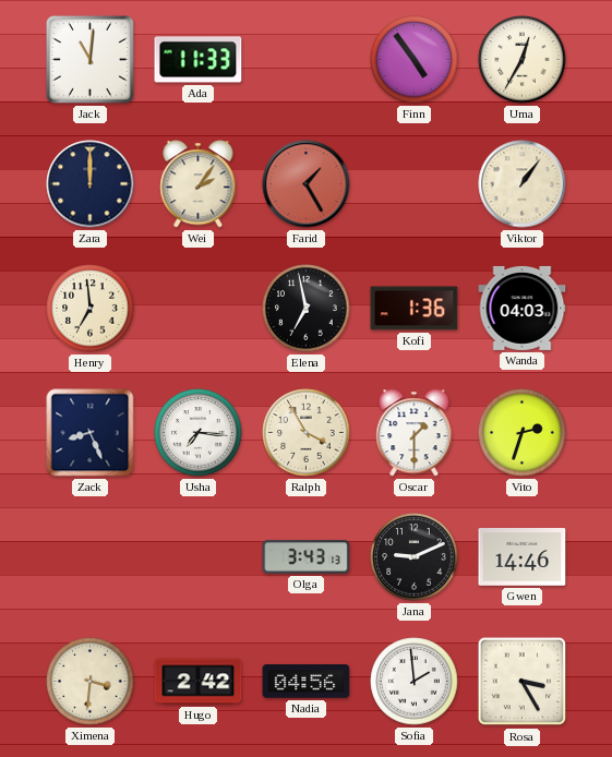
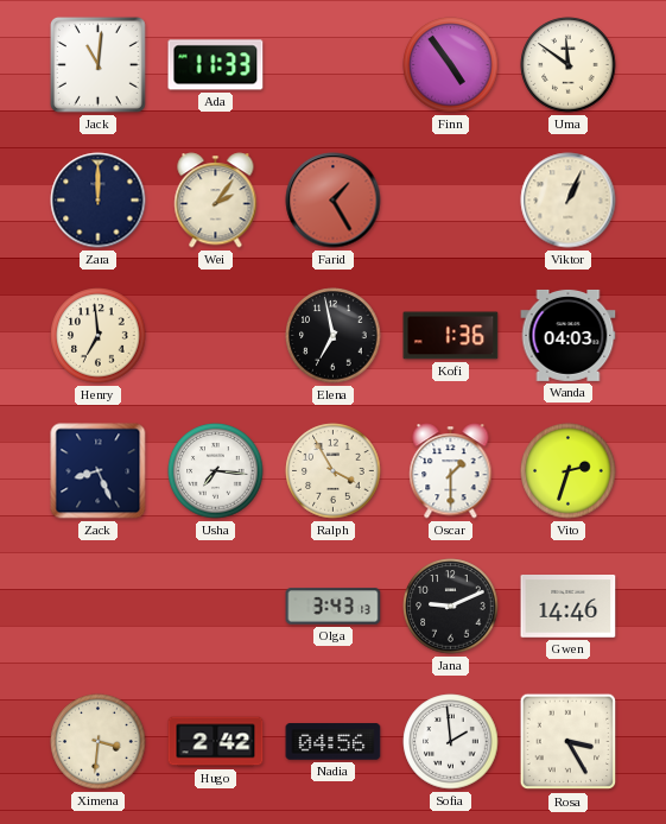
Uma: 12:35 -> 11:51 (569, 65)
Viktor: 1:06 -> 1:04 (569, 201)
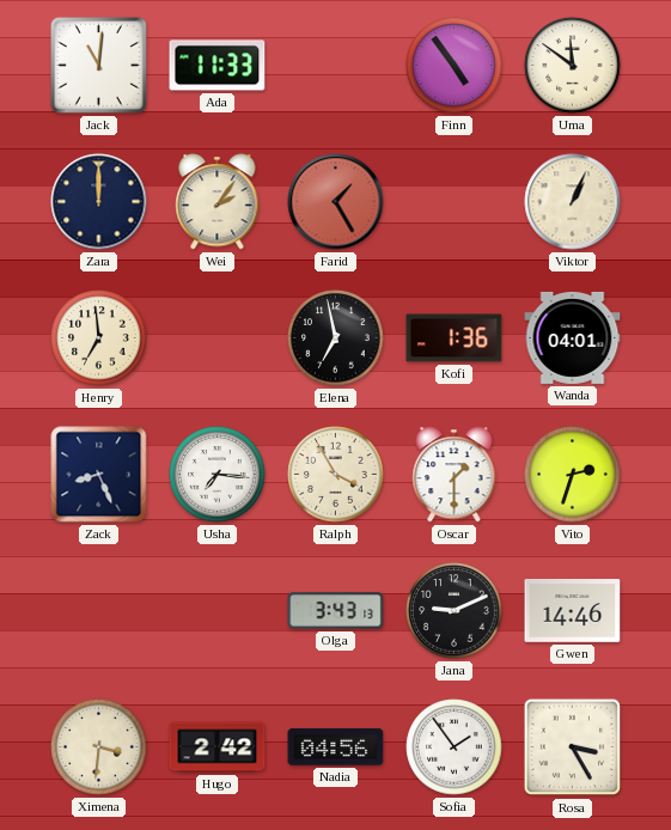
Wanda: 04:03 -> 04:01 (573, 337)
Sofia: 1:59 -> 1:54 (455, 747)
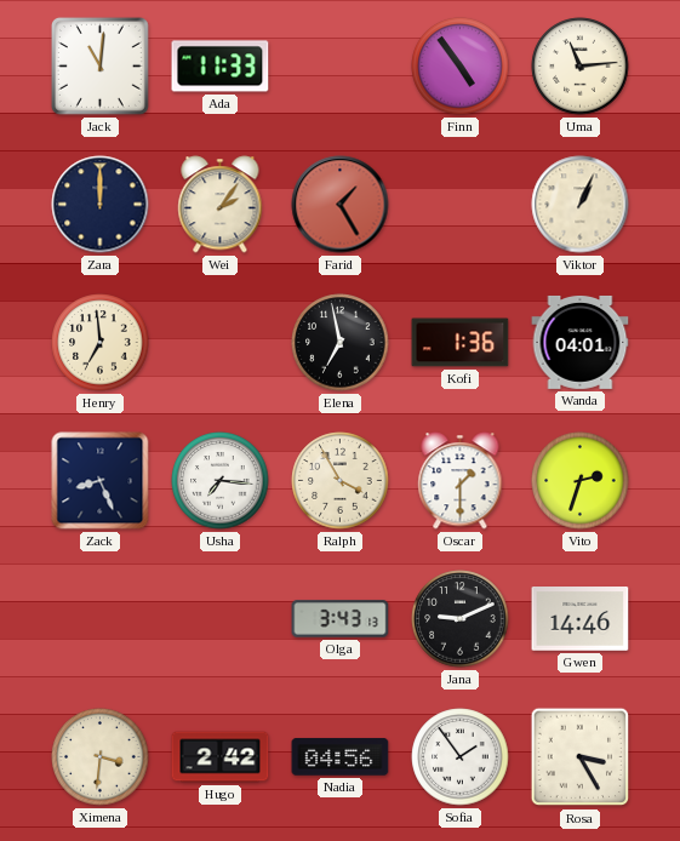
Uma: 11:51 -> 11:14 (581, 67)
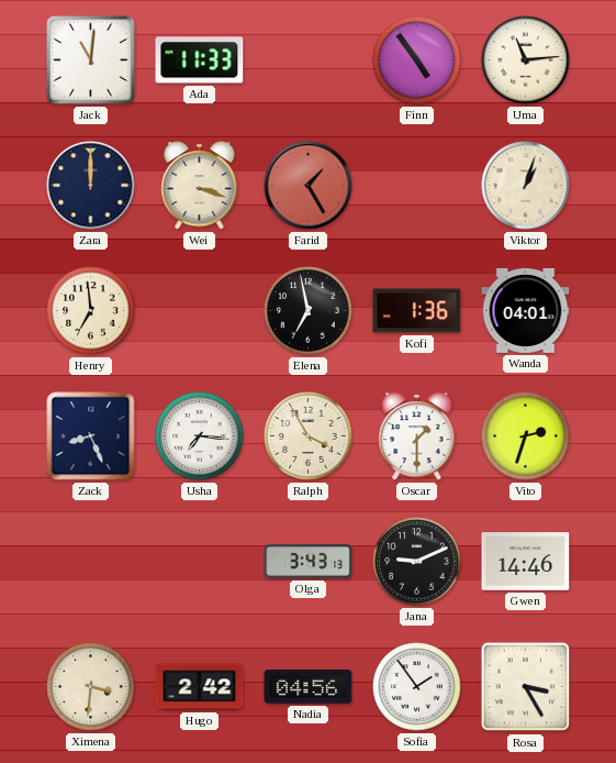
Wei: 2:06 -> 3:18 (200, 186)
Viktor: 1:04 -> 1:03 (526, 186)
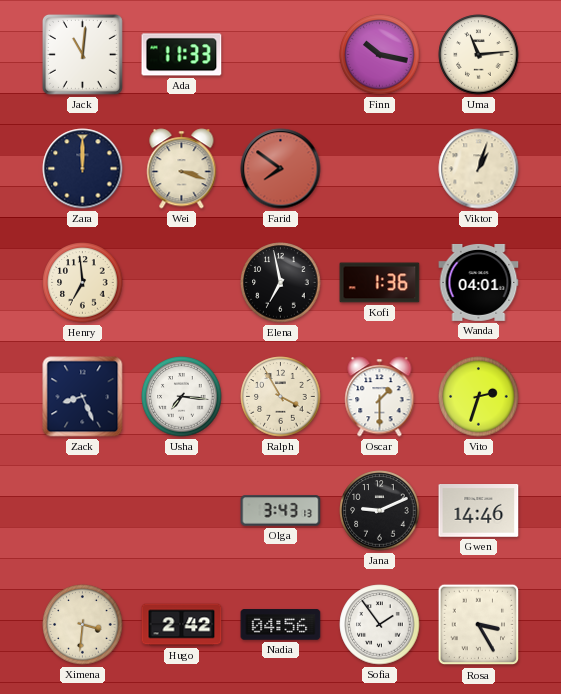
Finn: 4:54 -> 10:17 (380, 55)
Farid: 1:25 -> 7:51 (281, 169)
